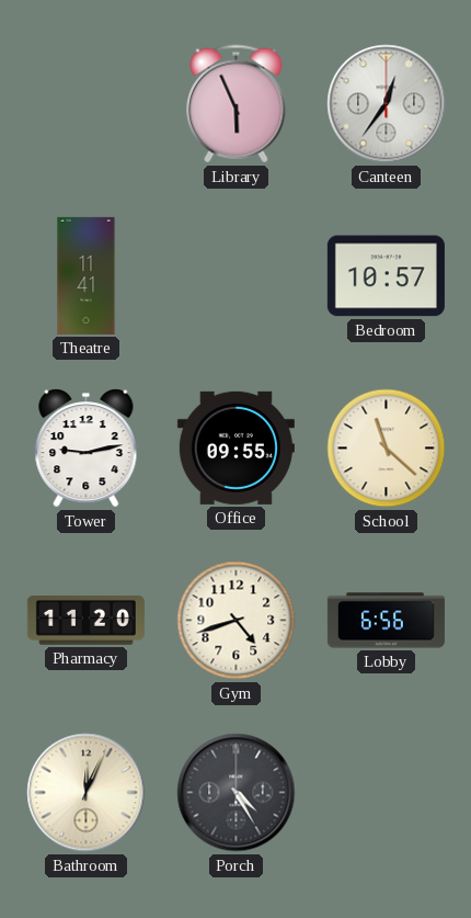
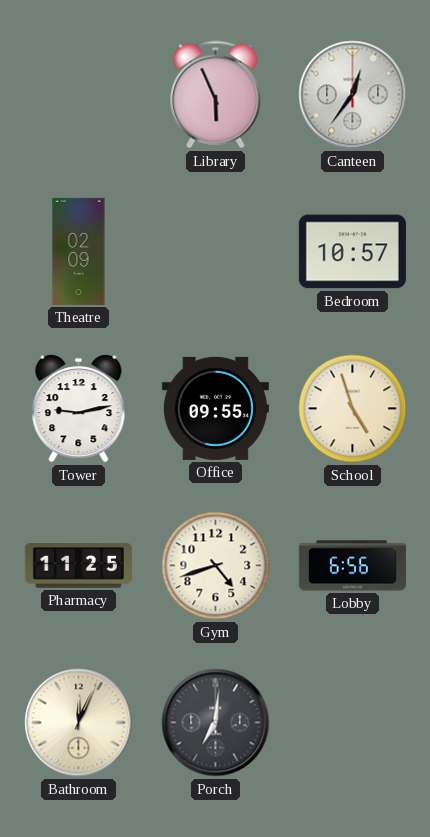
Theatre: 11:41 -> 02:09 (79, 251)
School: 11:22 -> 4:57 (353, 409)
Pharmacy: 11:20 -> 11:25 (78, 566)
Porch: 4:25 -> 7:01 (216, 723)
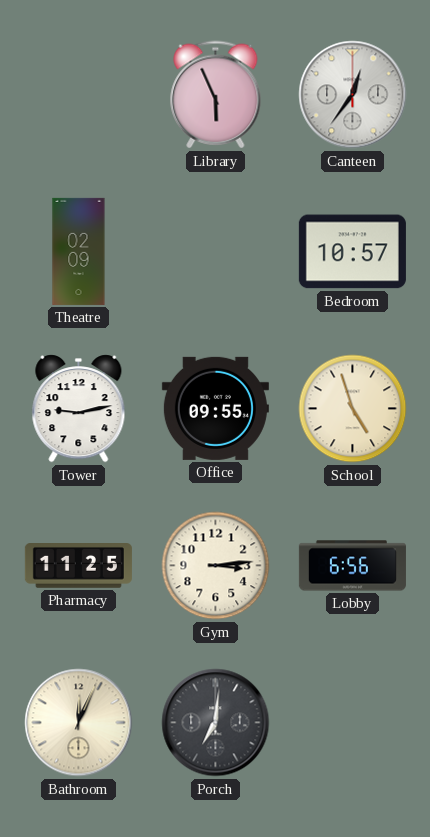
Gym: 4:42 -> 3:14 (216, 566)
